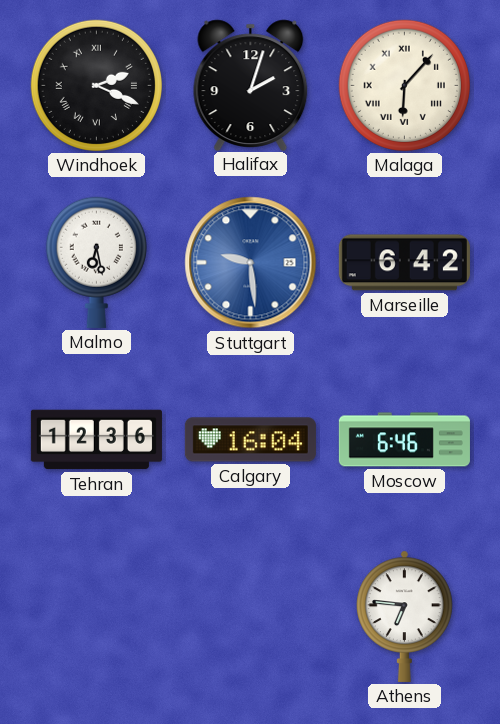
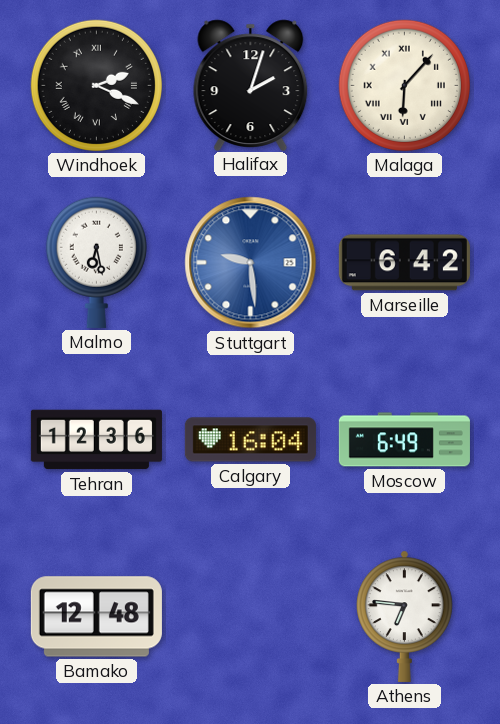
Moscow: 6:46 -> 6:49 (404, 440)
Bamako: none -> 12:48 (96, 617)
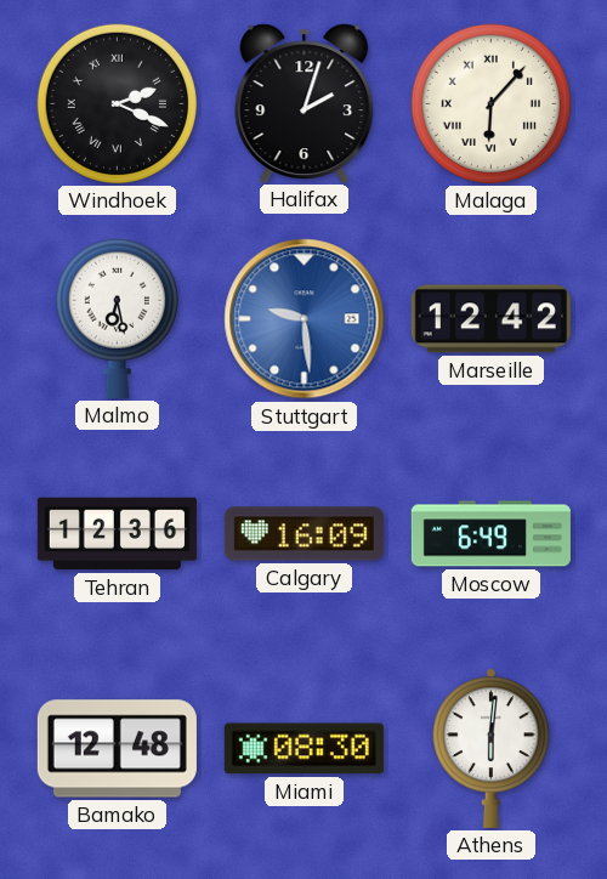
Marseille: 6:42 -> 12:42 (490, 319)
Calgary: 16:04 -> 16:09 (303, 534)
Miami: none -> 08:30 (303, 749)
Athens: 6:46 -> 6:01 (492, 748)
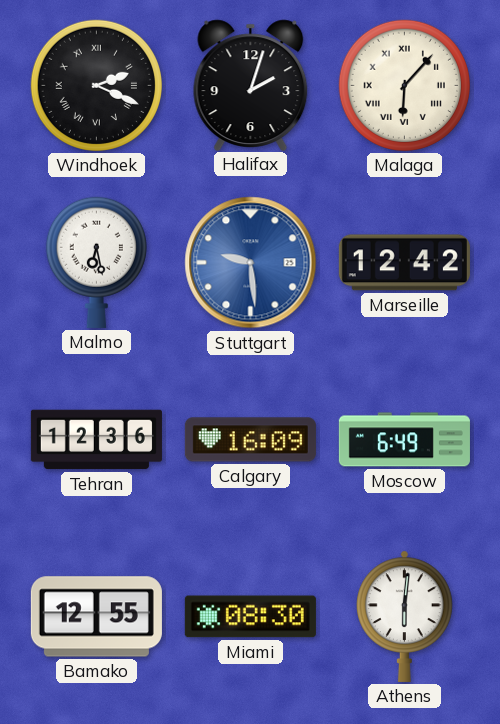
Bamako: 12:48 -> 12:55 (96, 617)
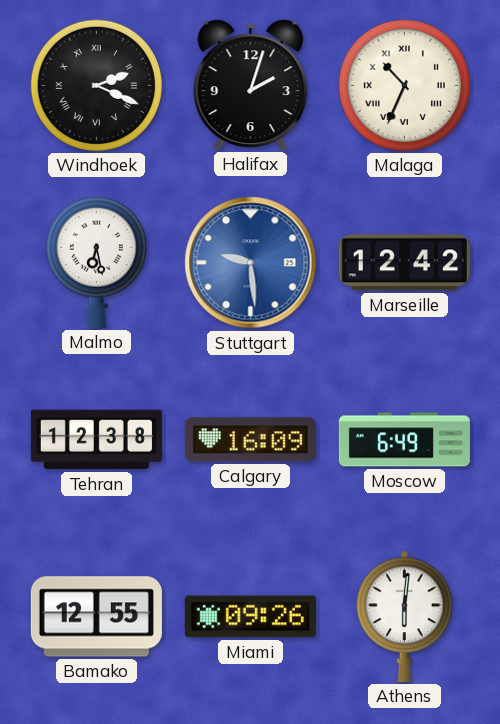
Malaga: 6:07 -> 10:34 (404, 85)
Tehran: 12:36 -> 12:38 (96, 440)
Miami: 08:30 -> 09:26 (250, 617)
